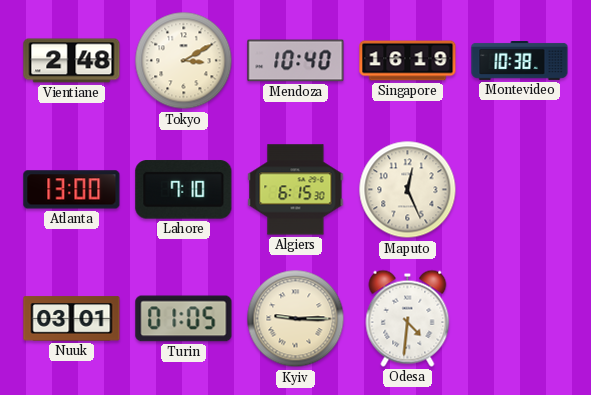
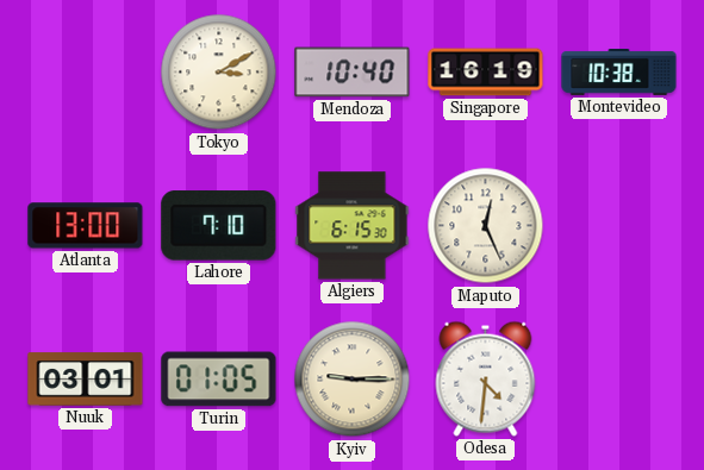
Vientiane: 2:48 -> none (72, 61)
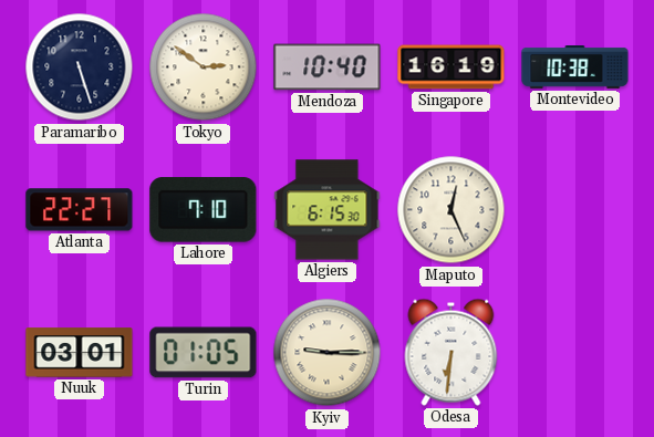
Paramaribo: none -> 5:27 (80, 67)
Tokyo: 3:10 -> 2:51 (204, 67)
Atlanta: 13:00 -> 22:27 (80, 210)
Odesa: 4:31 -> 6:31 (451, 352)
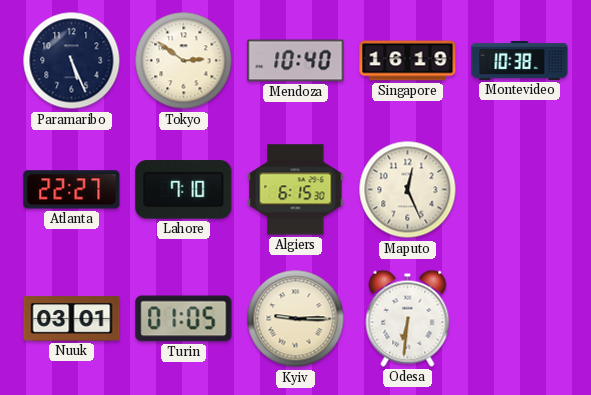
Paramaribo: 5:27 -> 5:26 (72, 61)
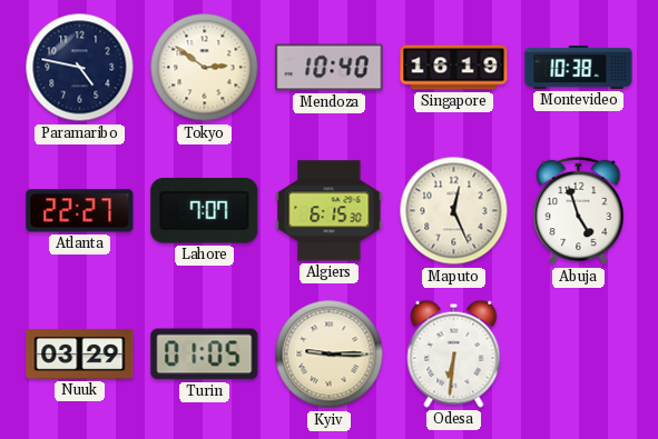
Paramaribo: 5:26 -> 4:47 (80, 68)
Lahore: 7:10 -> 7:07 (205, 211)
Abuja: none -> 4:57 (579, 211)
Nuuk: 03:01 -> 03:29 (80, 355)
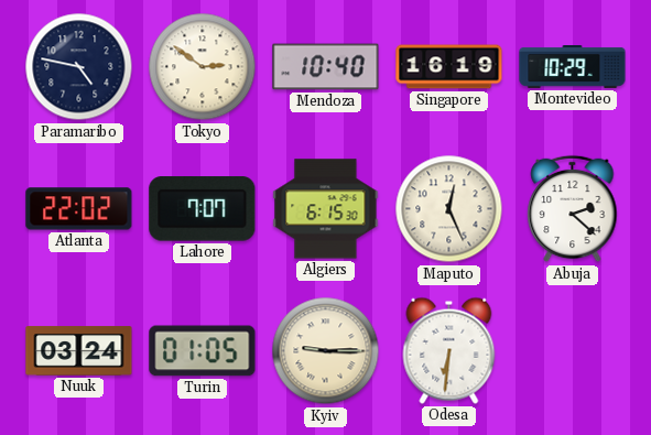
Montevideo: 10:38 -> 10:29 (573, 67)
Atlanta: 22:27 -> 22:02 (79, 209)
Abuja: 4:57 -> 2:22 (573, 209)
Nuuk: 03:29 -> 03:24 (79, 351)
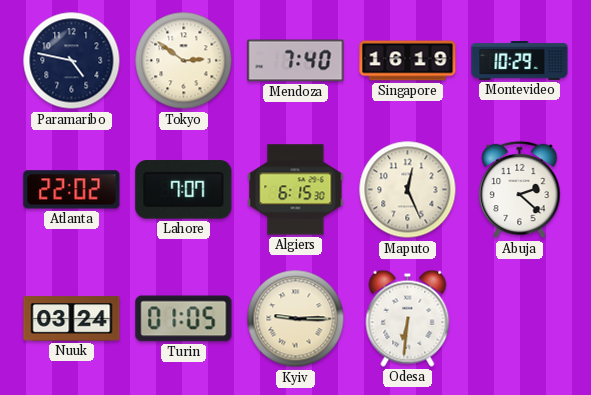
Mendoza: 10:40 -> 7:40 (296, 61)
